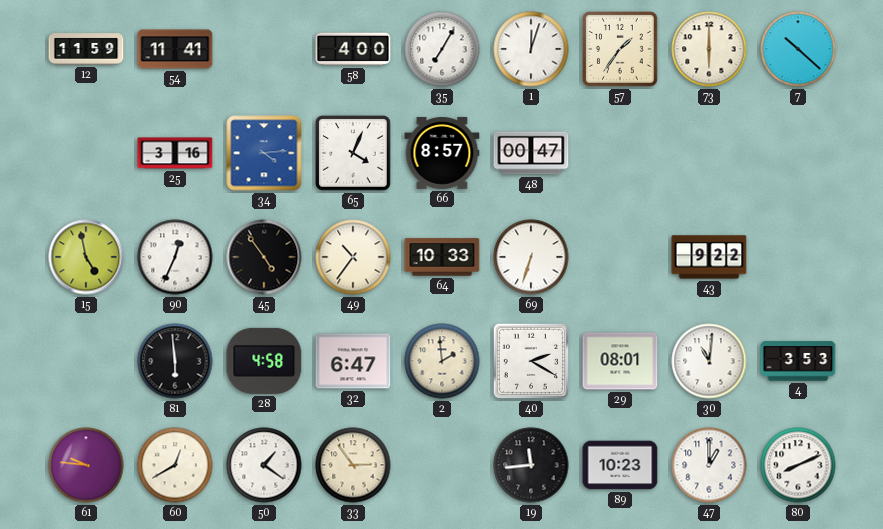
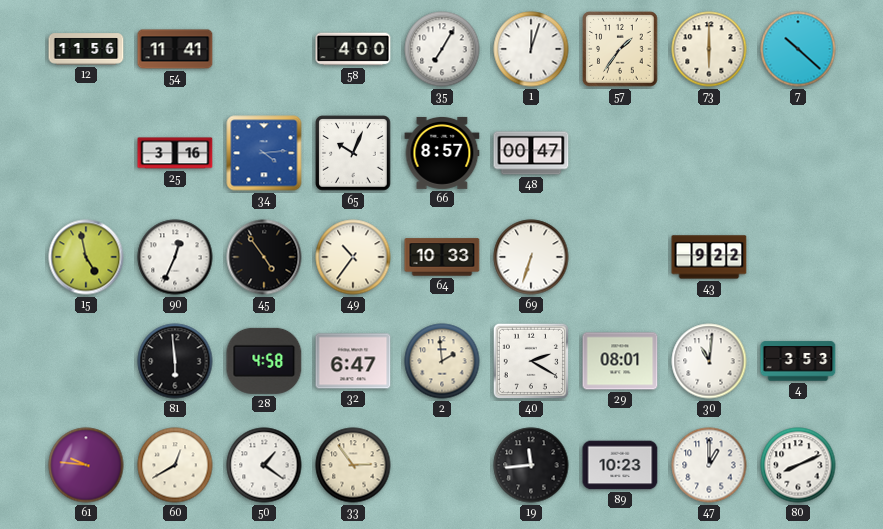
12: 11:59 -> 11:56 (86, 49)
65: 4:04 -> 10:04 (353, 153)
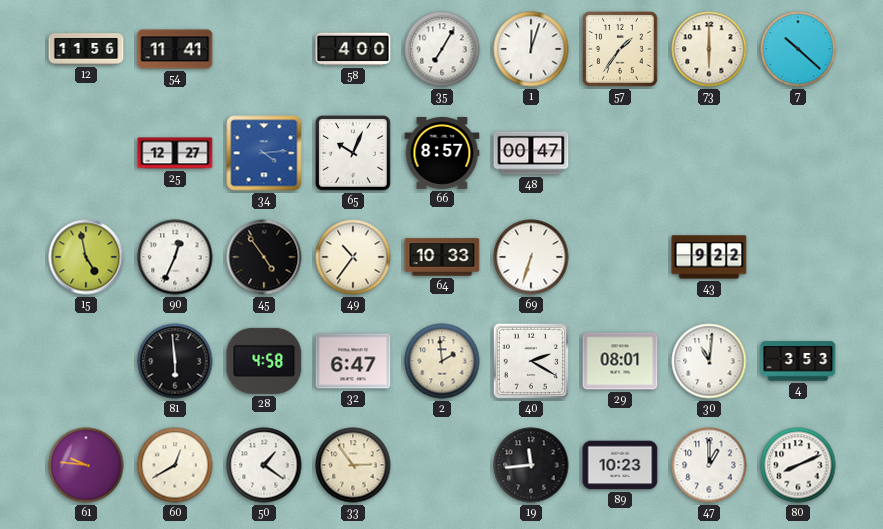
25: 3:16 -> 12:27 (175, 153)
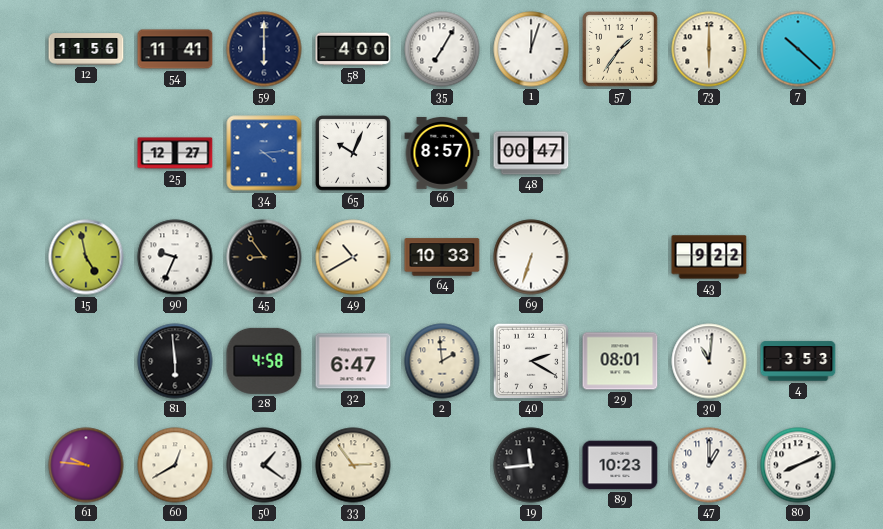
59: none -> 6:00 (264, 49)
90: 12:34 -> 9:34 (175, 257)
45: 4:54 -> 8:54 (264, 257)
49: 10:36 -> 10:40 (353, 257)
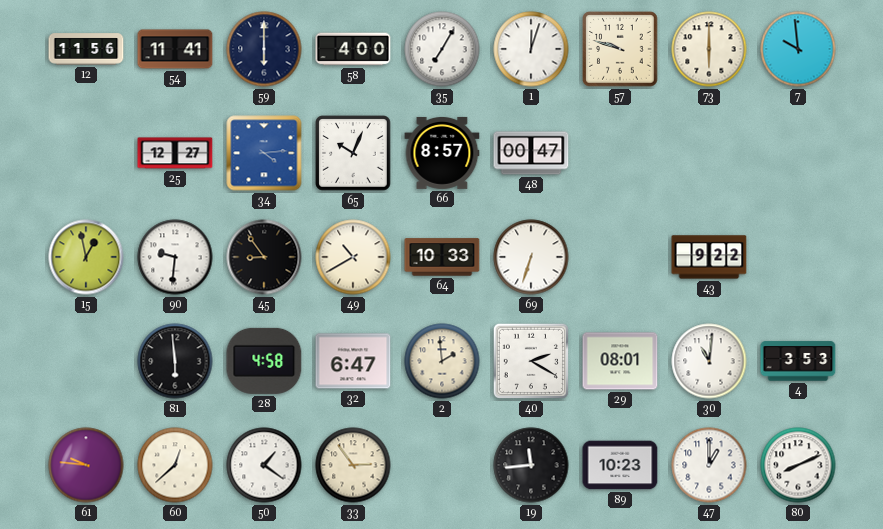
57: 1:36 -> 9:48 (620, 49)
7: 10:22 -> 9:59 (798, 49)
15: 4:58 -> 12:58 (86, 257)
90: 9:34 -> 9:31 (175, 257)
60: 12:40 -> 12:38 (175, 465)
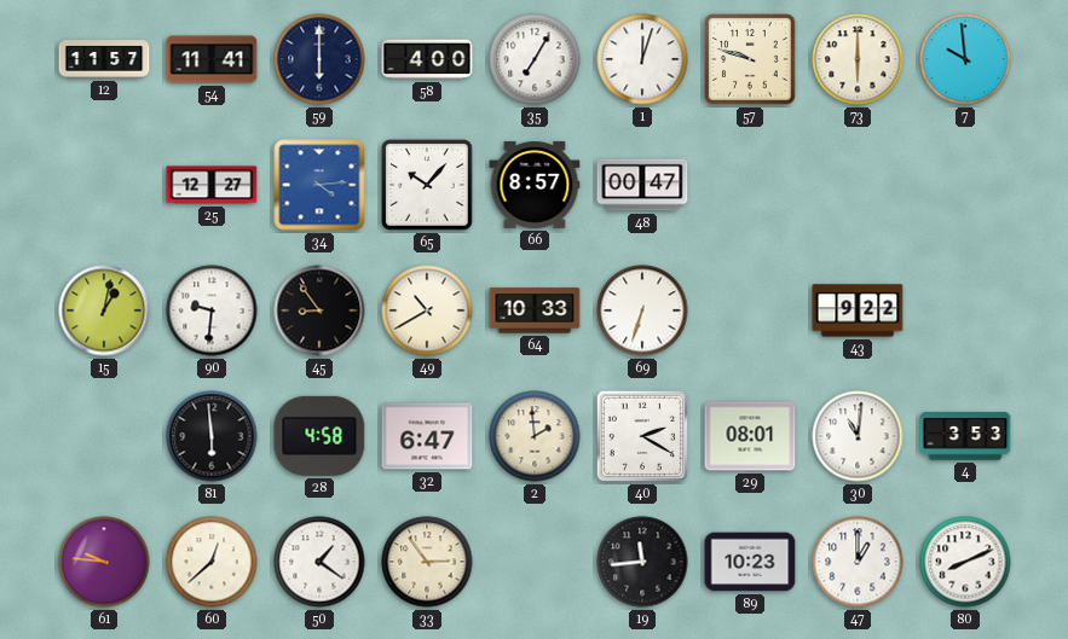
12: 11:56 -> 11:57 (104, 59)
65: 10:04 -> 10:07 (427, 185)
15: 12:58 -> 1:02 (104, 310)
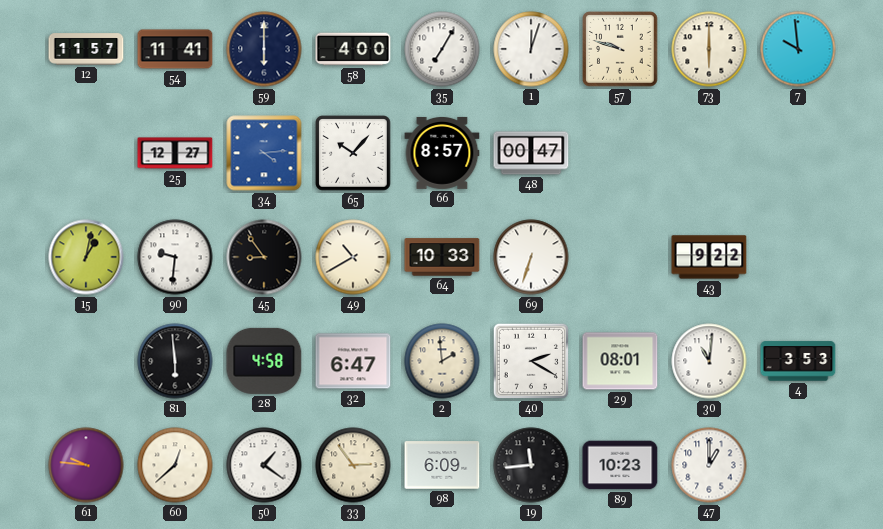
98: none -> 6:09 (442, 465)
80: 8:11 -> none (965, 562)
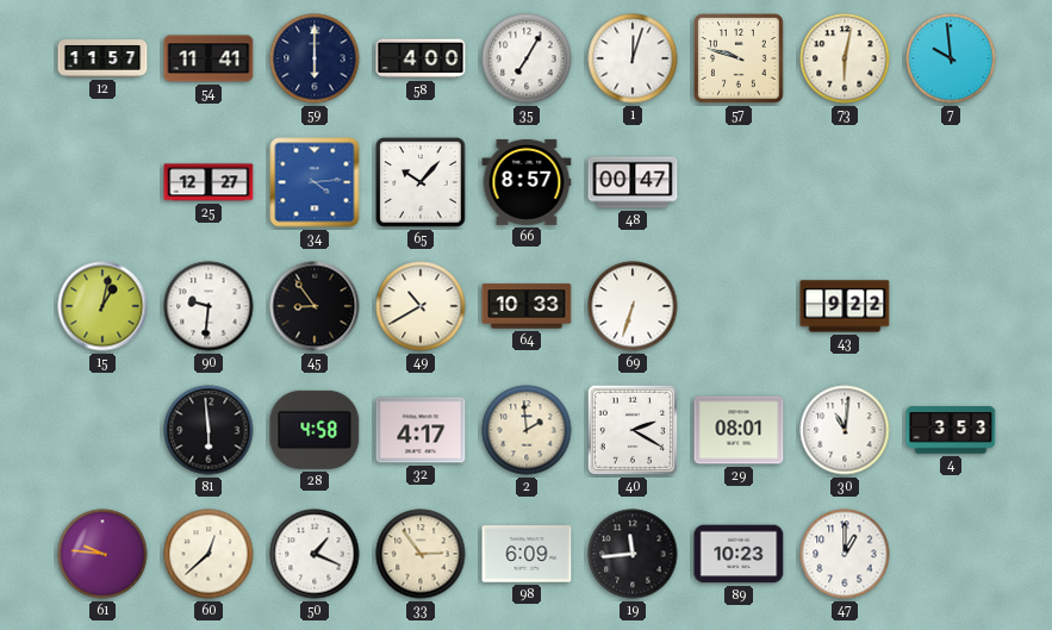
73: 6:00 -> 6:02 (845, 58)
32: 6:47 -> 4:17 (421, 430)
50: 1:21 -> 1:19 (315, 554)
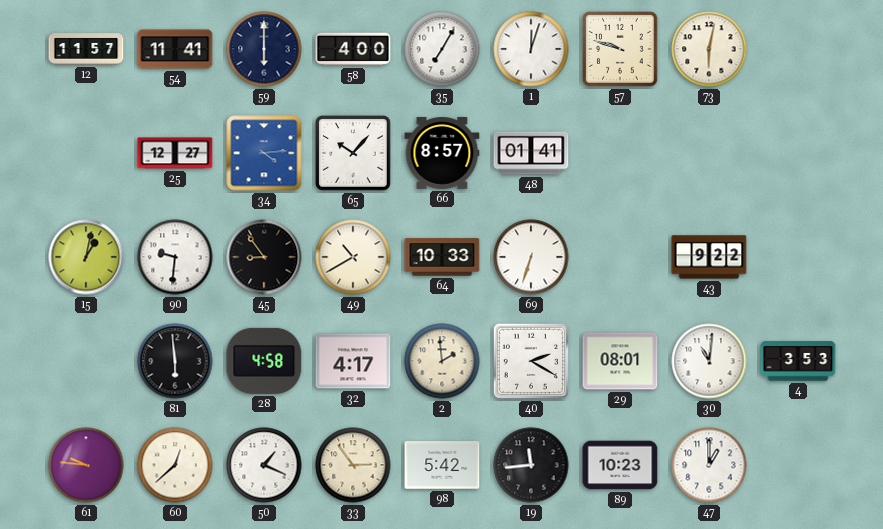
7: 9:59 -> none (951, 58)
48: 00:47 -> 01:41 (531, 153)
98: 6:09 -> 5:42 (442, 465)
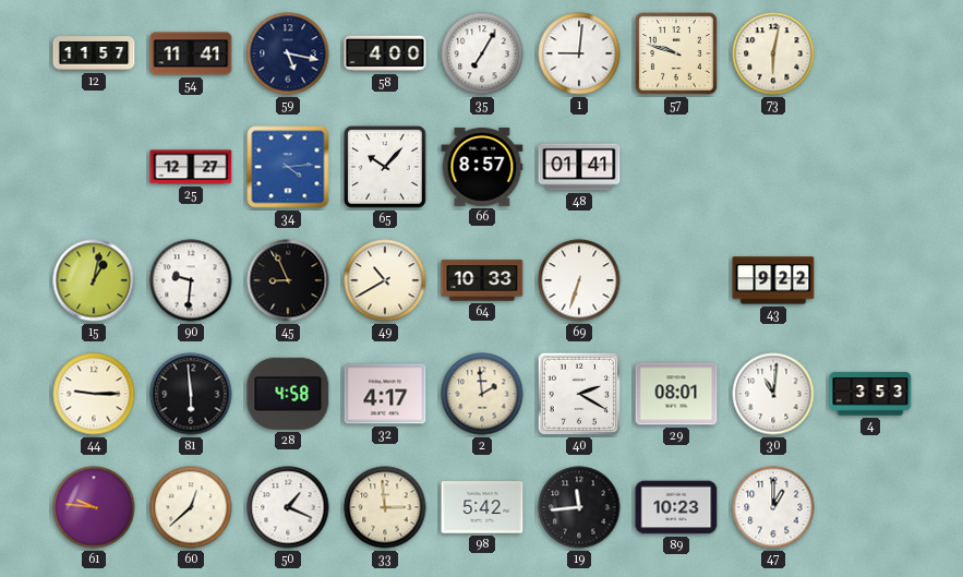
59: 6:00 -> 5:17 (288, 53)
1: 12:03 -> 9:01 (579, 53)
45: 8:54 -> 8:56 (288, 280)
44: none -> 9:15 (94, 394)
33: 2:54 -> 2:59 (385, 507)
